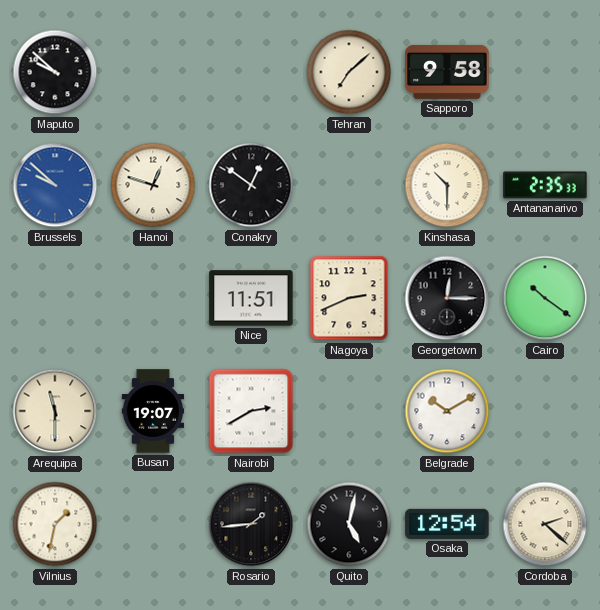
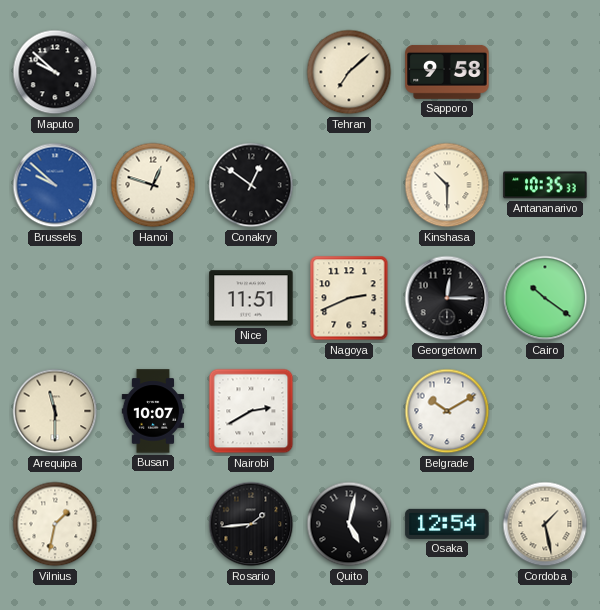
Antananarivo: 2:35 -> 10:35 (545, 185)
Busan: 19:07 -> 10:07 (153, 411)
Cordoba: 2:22 -> 1:28 (545, 524)
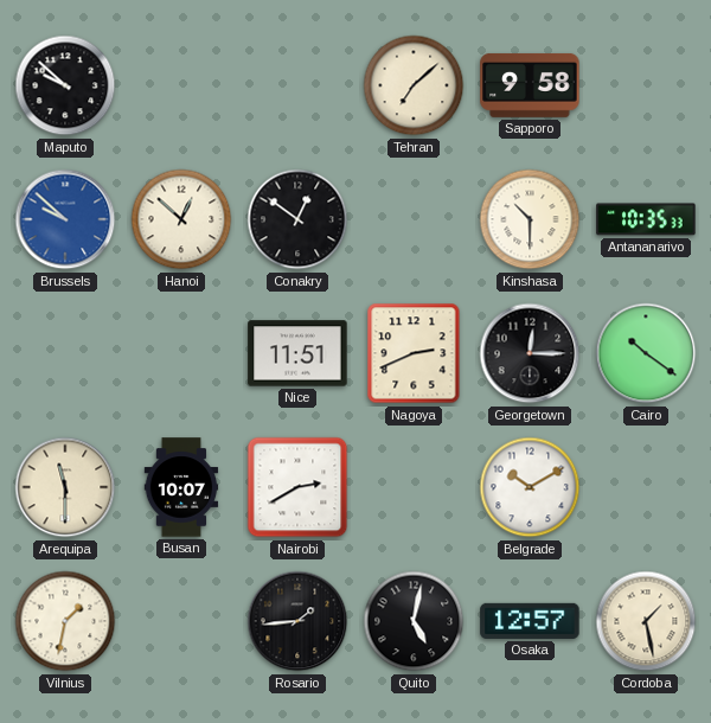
Hanoi: 12:48 -> 12:52 (181, 219)
Osaka: 12:54 -> 12:57 (530, 621)
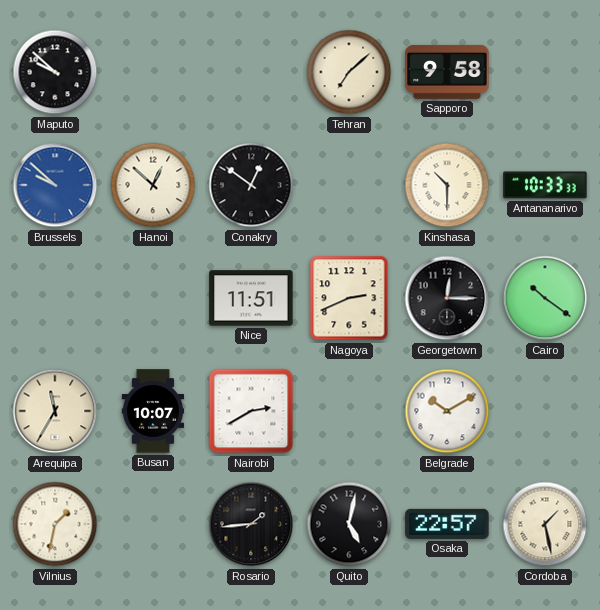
Antananarivo: 10:35 -> 10:33 (545, 185)
Arequipa: 11:30 -> 11:35 (55, 411)
Osaka: 12:57 -> 22:57 (447, 524)
